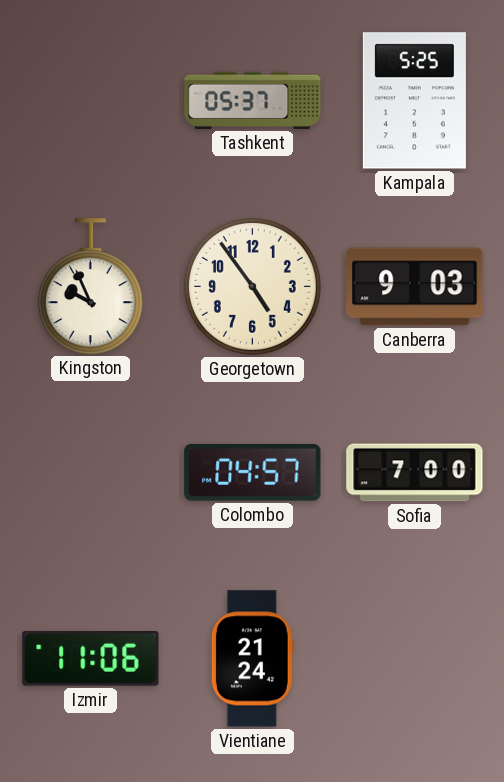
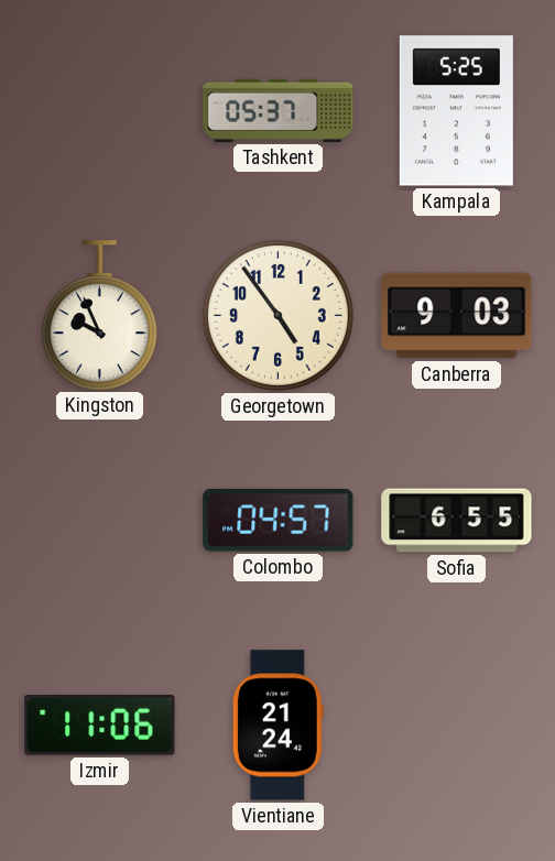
Sofia: 7:00 -> 6:55 (457, 521)
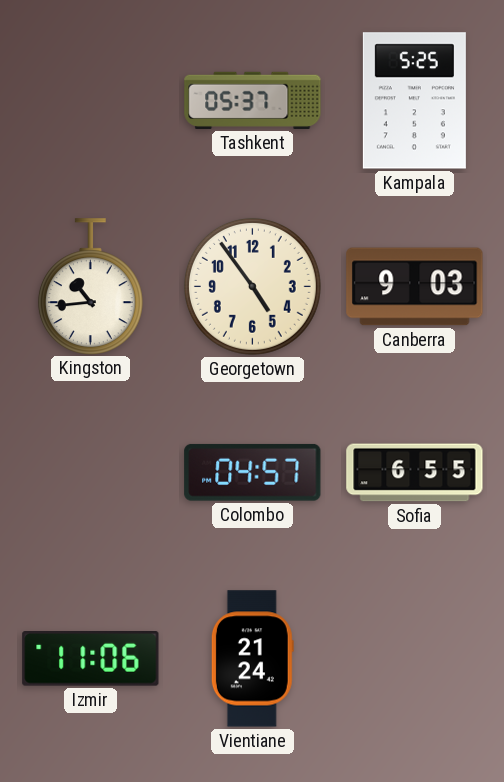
Kingston: 9:56 -> 10:44 (90, 286)
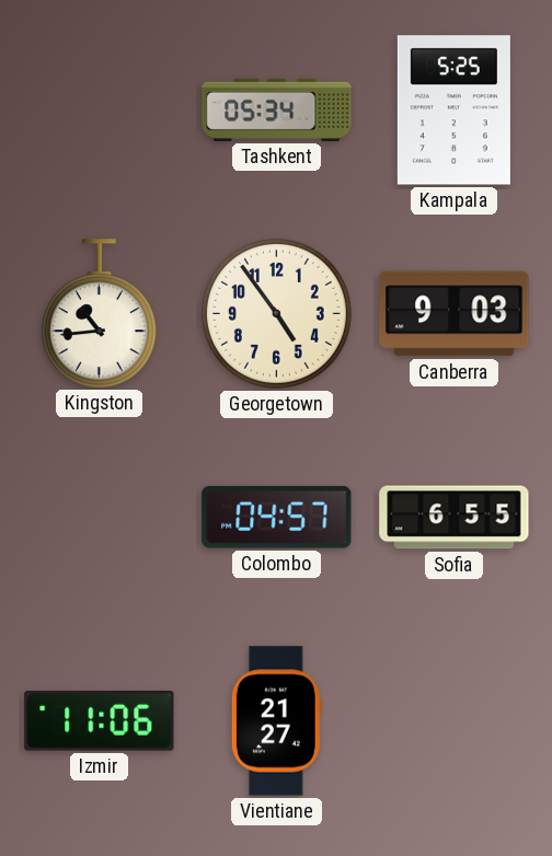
Tashkent: 05:37 -> 05:34 (277, 109)
Vientiane: 21:24 -> 21:27 (276, 721)
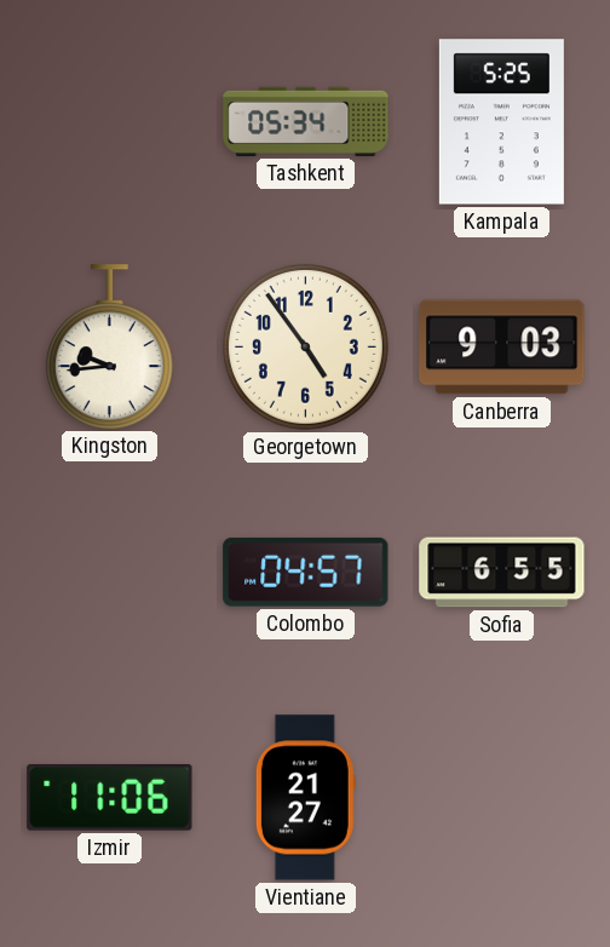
Kingston: 10:44 -> 9:44 (109, 346)
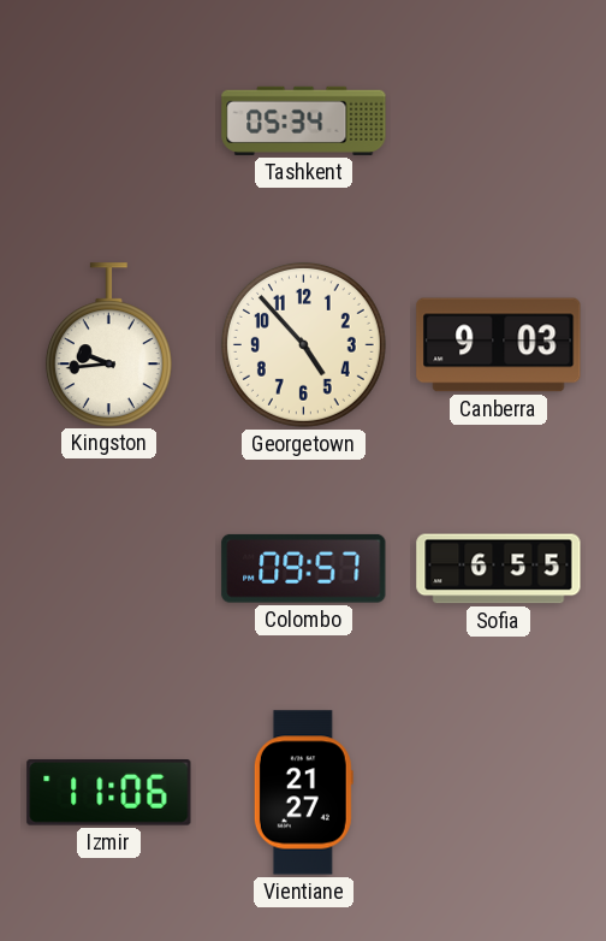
Kampala: 5:25 -> none (501, 122)
Georgetown: 4:54 -> 4:53 (303, 344)
Colombo: 04:57 -> 09:57 (304, 568)
